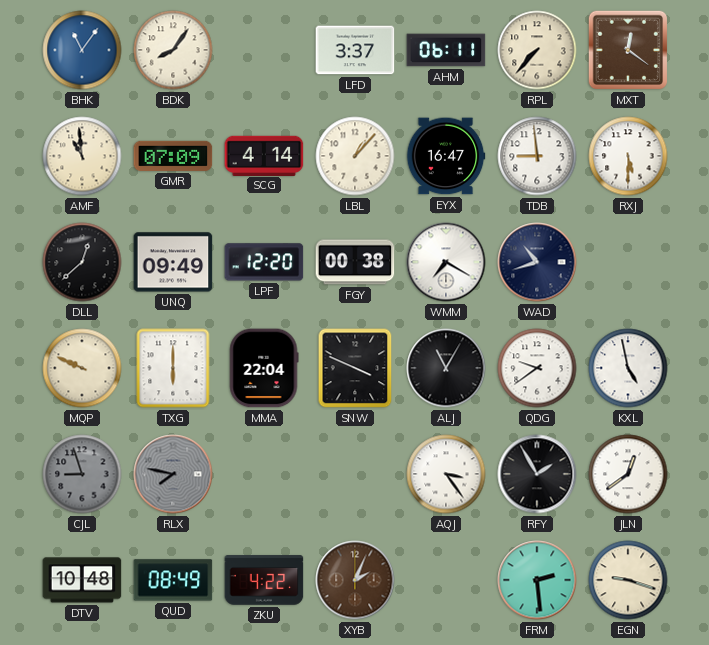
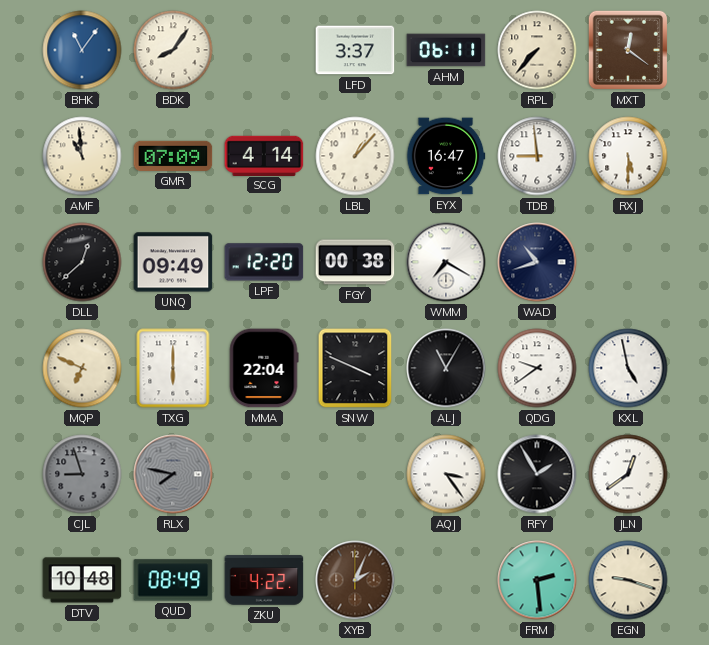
MQP: 9:49 -> 6:49 (82, 368)
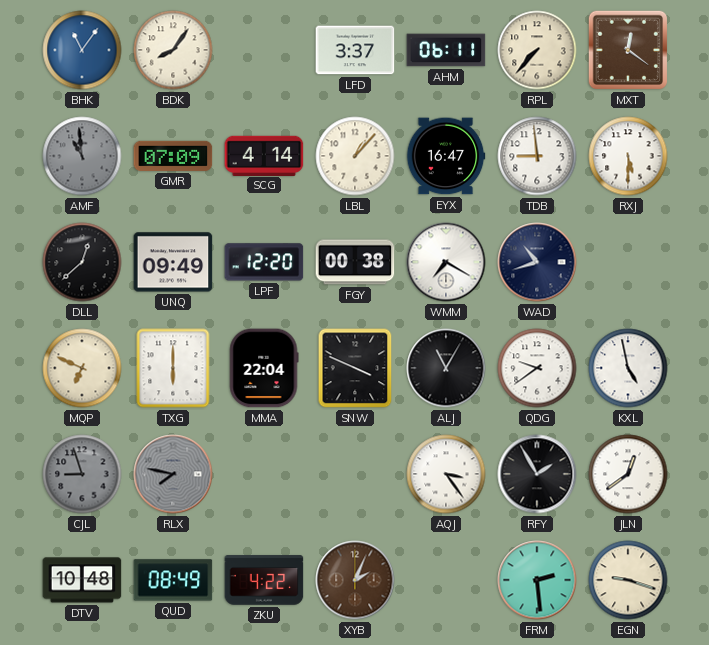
AMF dial: cream -> grey (82, 156)
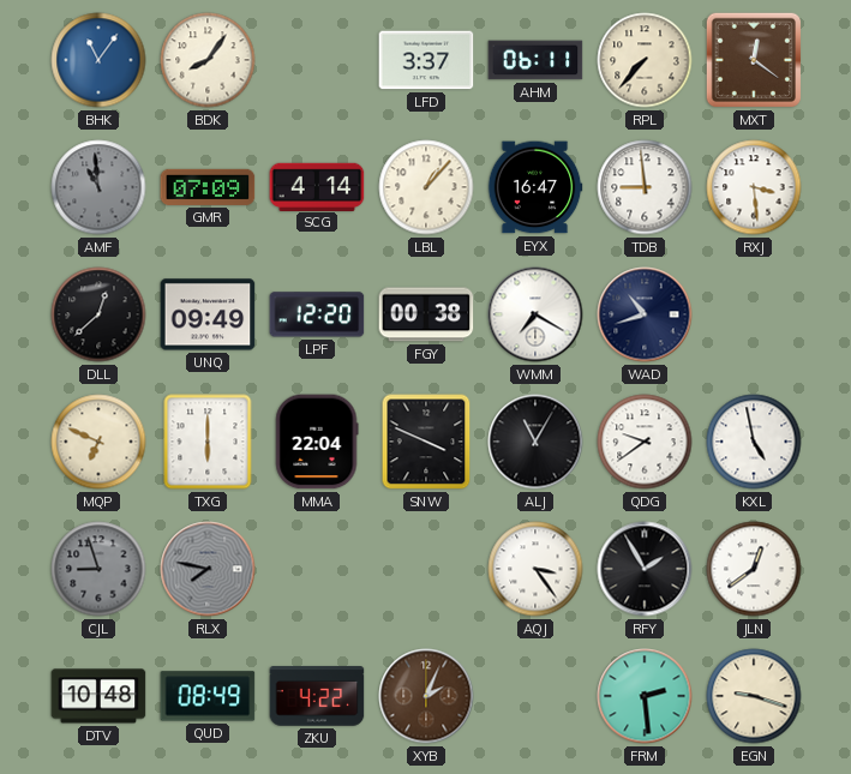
RXJ: 5:30 -> 3:29 (754, 187)
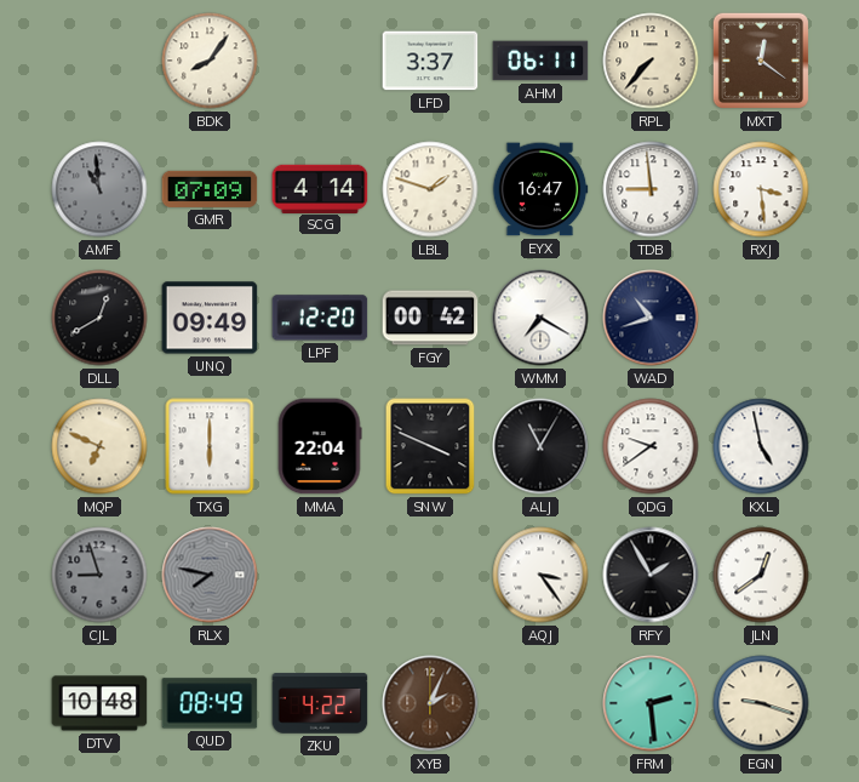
BHK: 11:06 -> none (98, 60)
LBL: 1:07 -> 1:48 (430, 189)
DLL: 12:38 -> 12:40 (99, 318)
FGY: 00:38 -> 00:42 (430, 318)
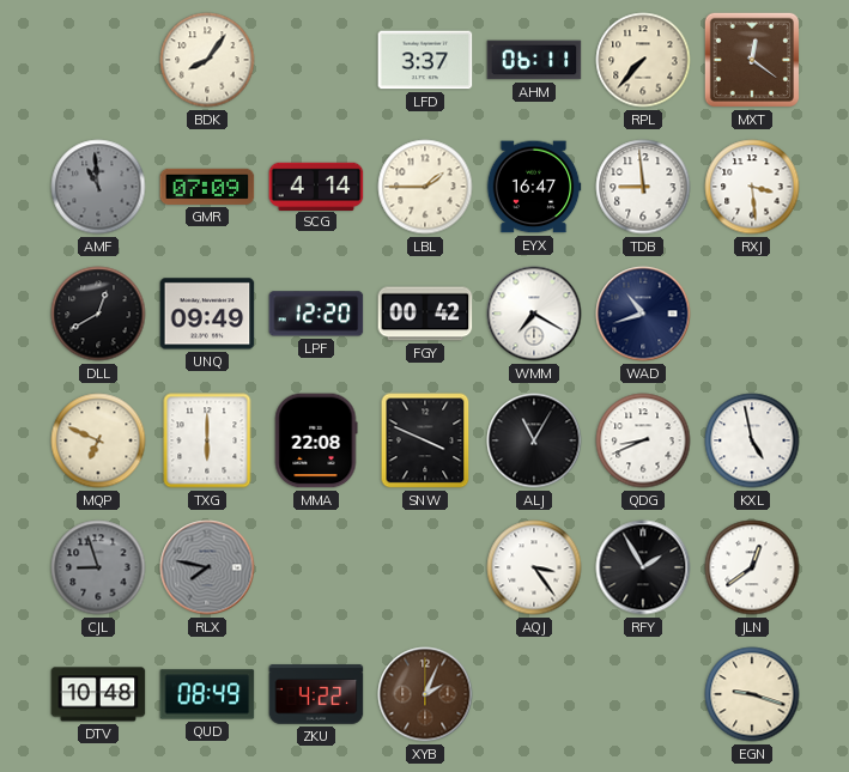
LBL: 1:48 -> 1:45 (425, 187)
MMA: 22:04 -> 22:08 (316, 440)
QDG: 9:39 -> 8:41 (643, 440)
FRM: 2:29 -> none (651, 703)
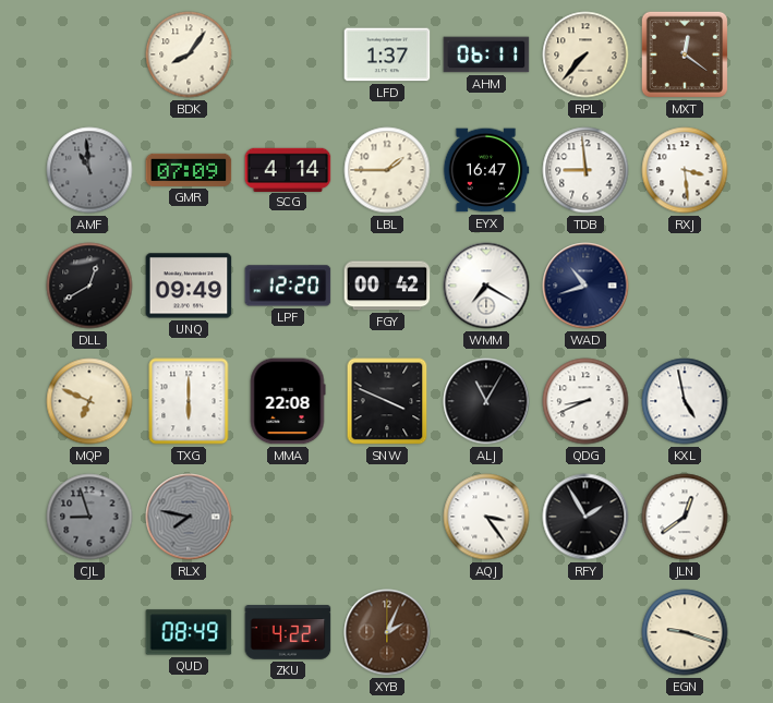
LFD: 3:37 -> 1:37 (387, 54)
DTV: 10:48 -> none (98, 694)
